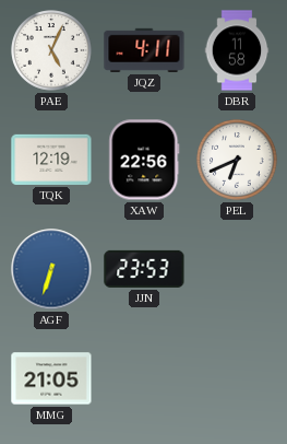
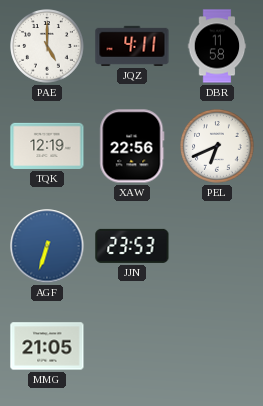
PAE: 5:04 -> 5:00 (47, 46)
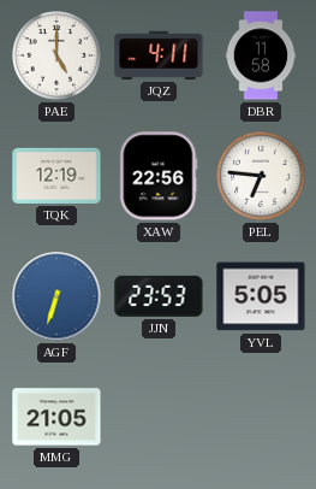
PEL: 6:41 -> 6:46 (261, 176)
YVL: none -> 5:05 (261, 296)
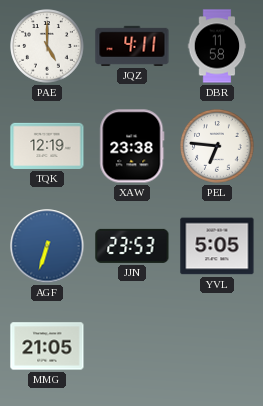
XAW: 22:56 -> 23:38 (132, 146)
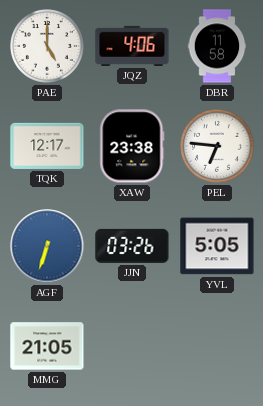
JQZ: 4:11 -> 4:06 (132, 46)
TQK: 12:19 -> 12:17 (47, 146)
JJN: 23:53 -> 03:26 (132, 246)
